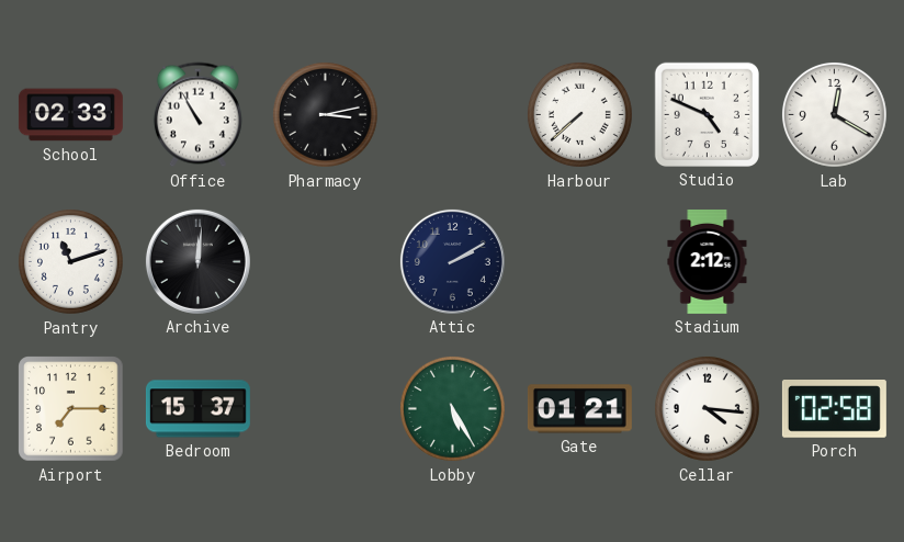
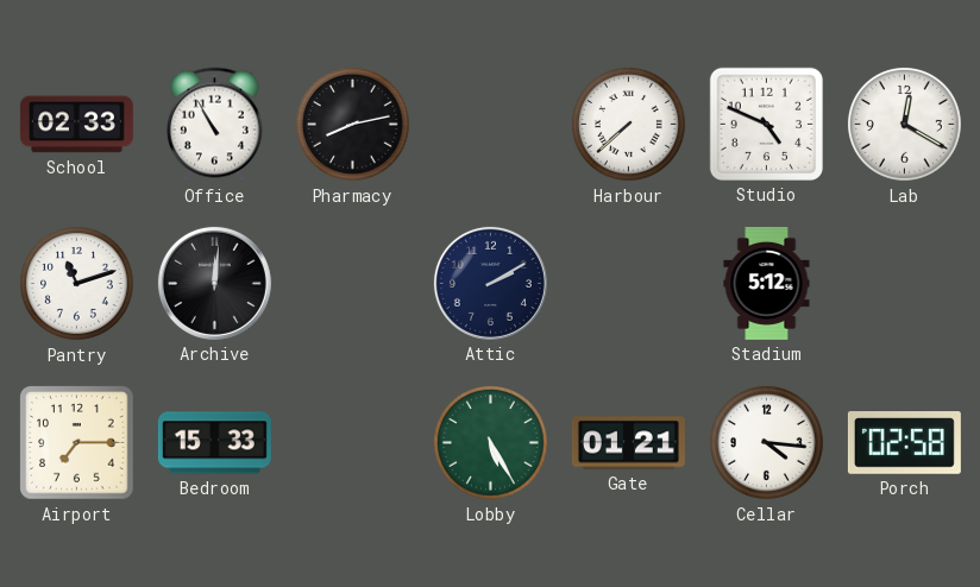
Pharmacy: 3:13 -> 8:13 (353, 125)
Stadium: 2:12 -> 5:12 (767, 283)
Bedroom: 15:37 -> 15:33 (214, 443)
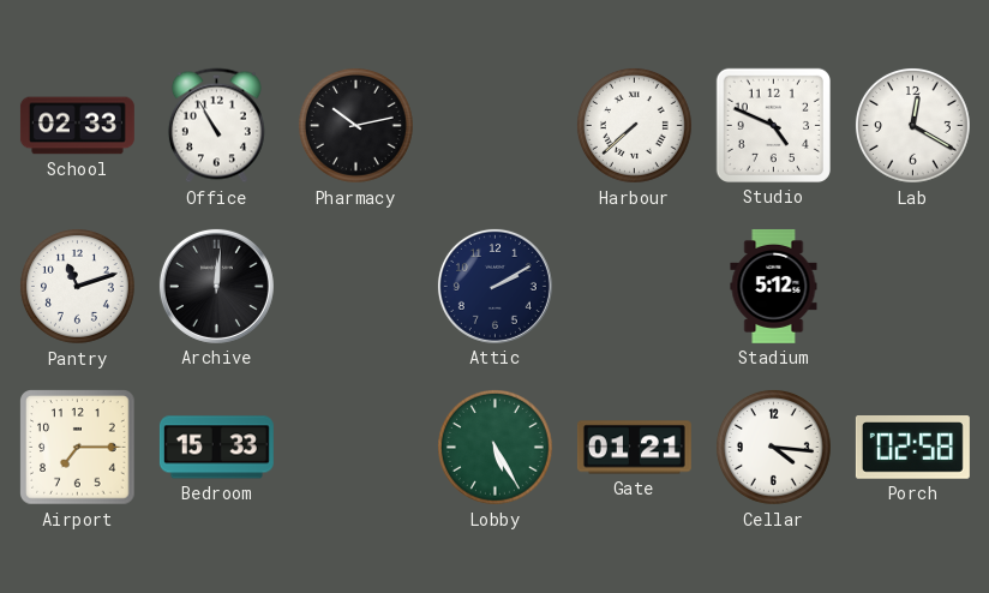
Pharmacy: 8:13 -> 10:13 (356, 126)
